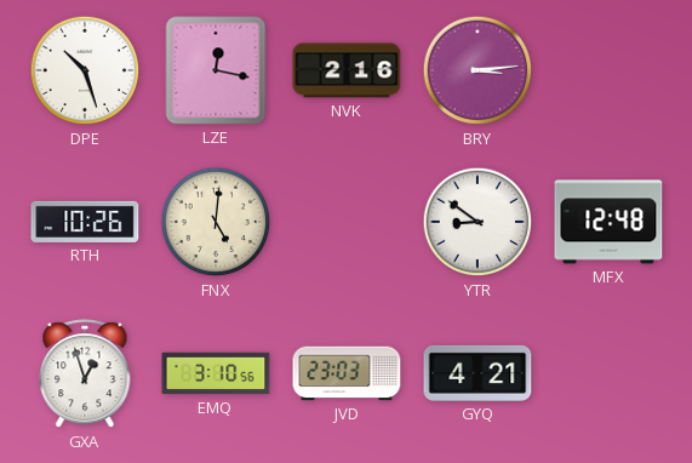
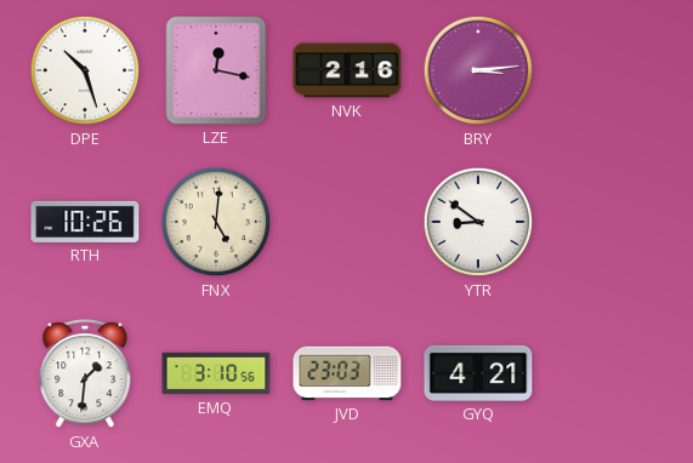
MFX: 12:48 -> none (608, 222)
GXA: 12:57 -> 1:31 (85, 375)
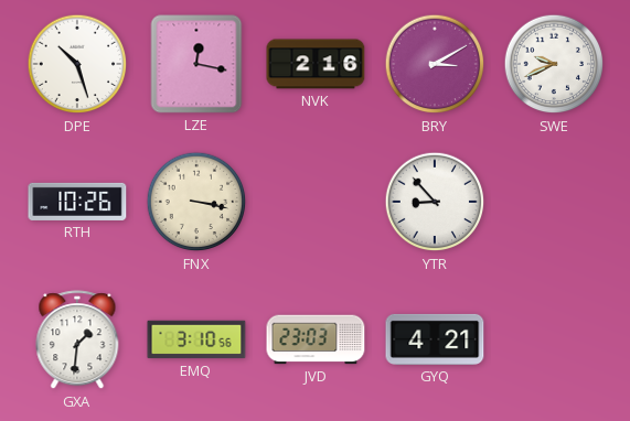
BRY: 3:14 -> 3:10 (435, 64)
SWE: none -> 9:41 (554, 64)
FNX: 5:01 -> 3:17 (196, 202)
YTR: 8:51 -> 8:53 (435, 202)
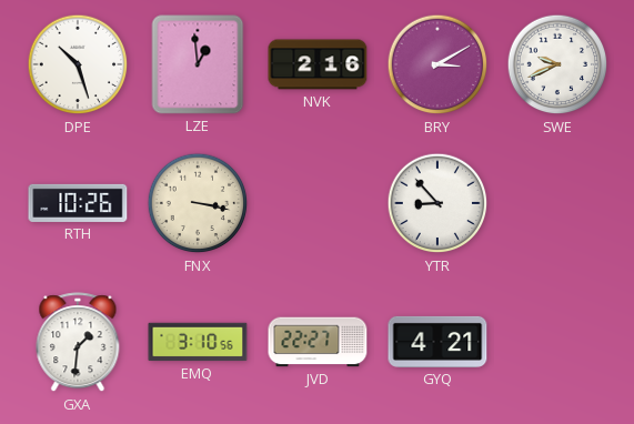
LZE: 12:17 -> 12:59 (198, 64)
JVD: 23:03 -> 22:27 (318, 342)
